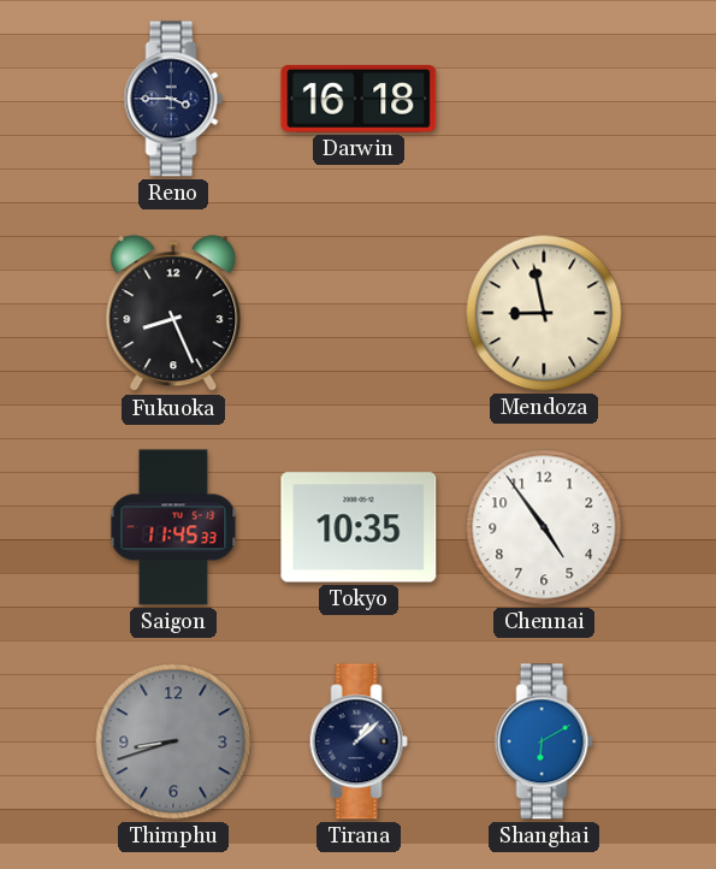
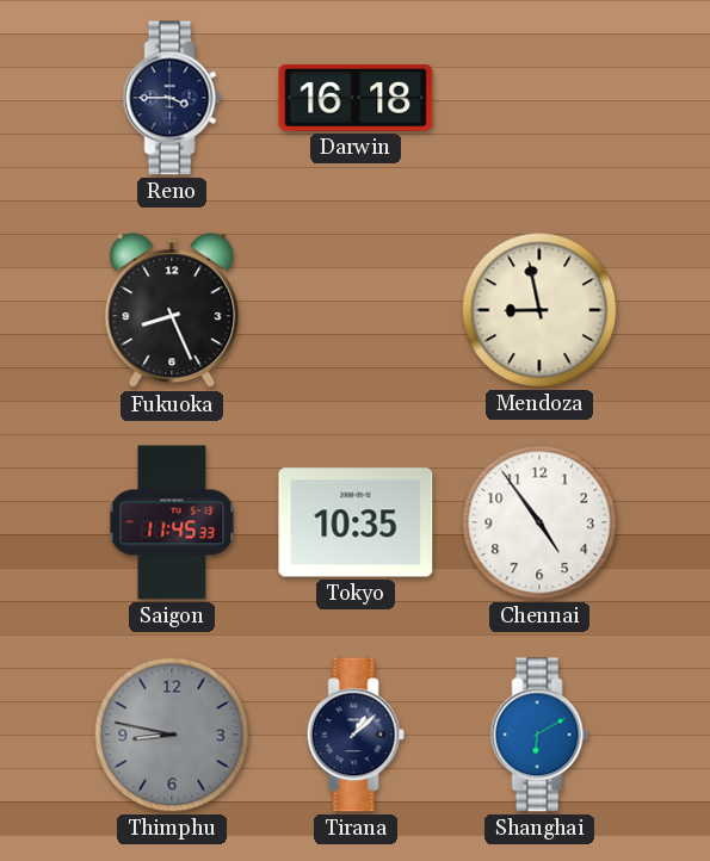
Thimphu: 8:42 -> 8:47 (172, 735)
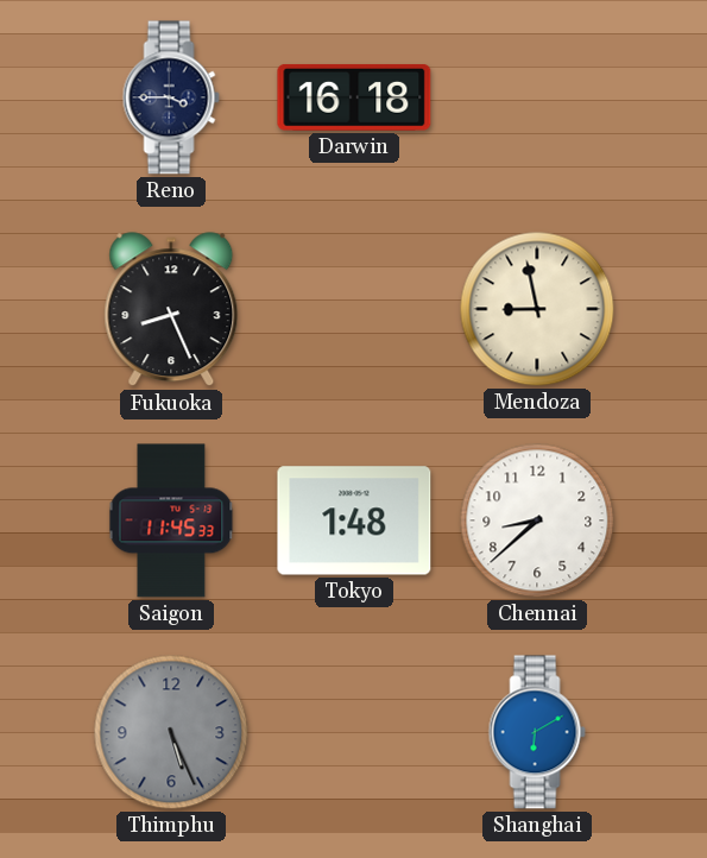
Tokyo: 10:35 -> 1:48 (354, 521)
Chennai: 4:54 -> 8:38 (537, 521)
Thimphu: 8:47 -> 5:26 (171, 732)
Tirana: 1:08 -> none (356, 735)
